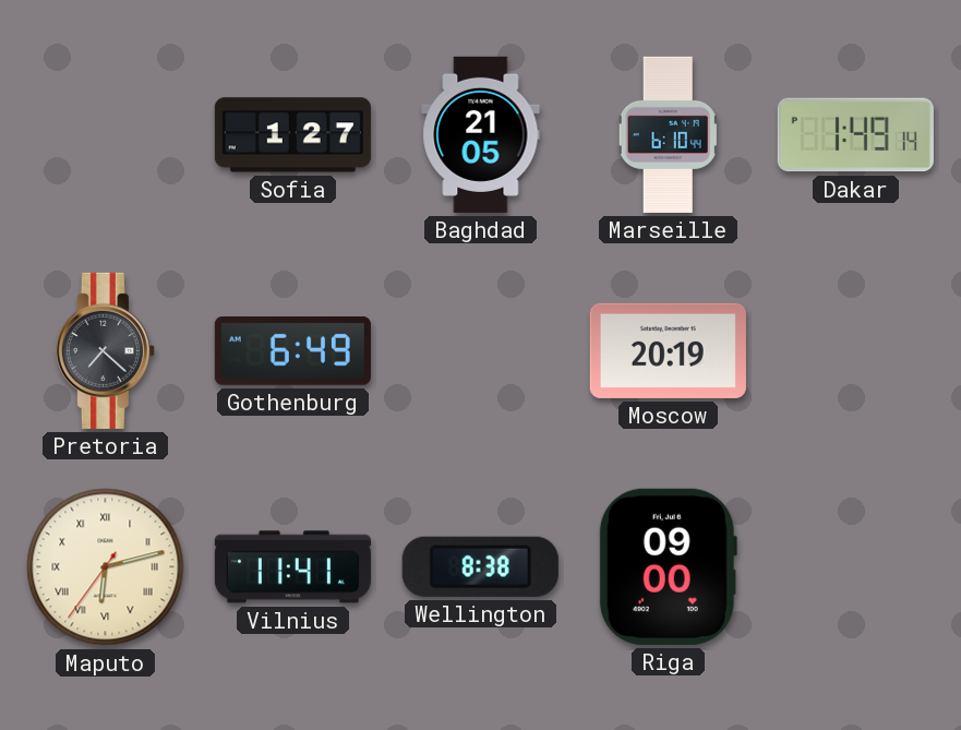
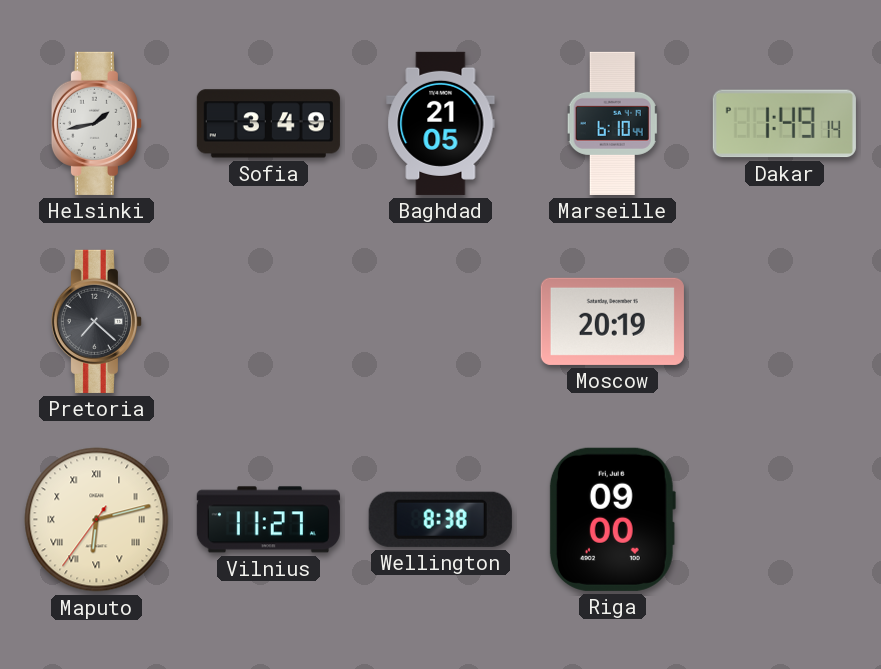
Helsinki: none -> 1:43 (96, 123)
Sofia: 1:27 -> 3:49 (268, 124)
Gothenburg: 6:49 -> none (292, 351)
Vilnius: 11:41 -> 11:27 (268, 520)
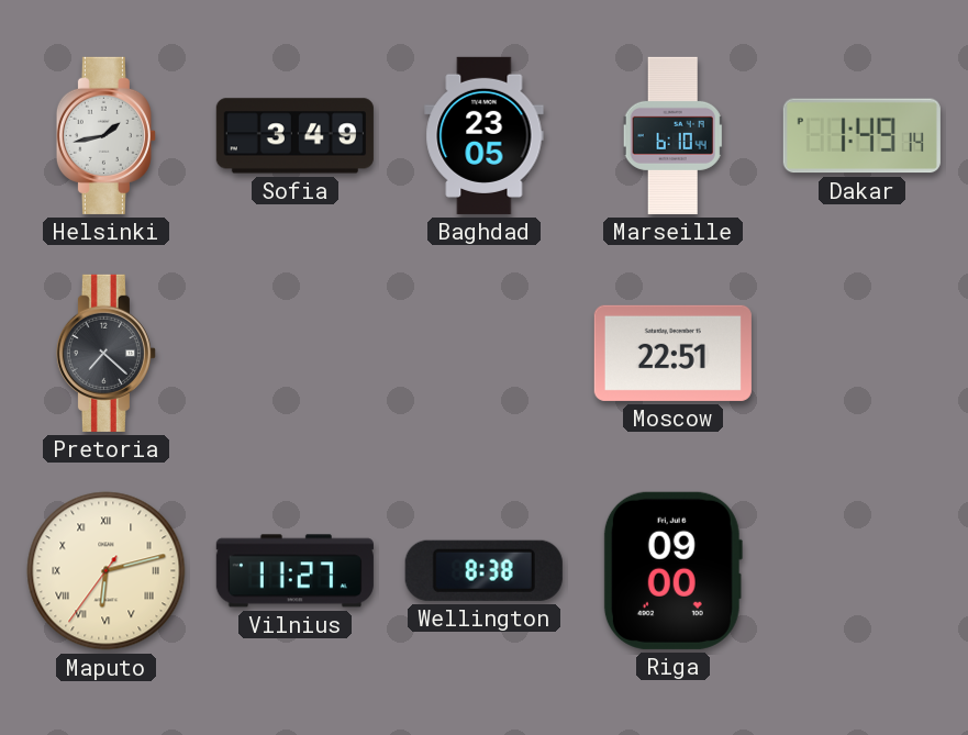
Baghdad: 21:05 -> 23:05 (485, 135)
Moscow: 20:19 -> 22:51 (672, 353)
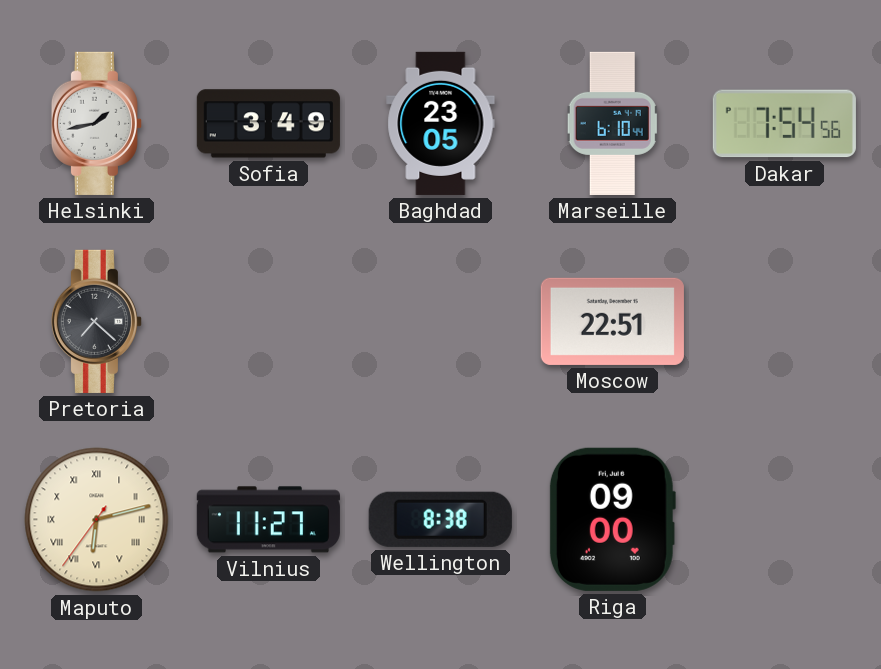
Dakar: 1:49 -> 7:54 (784, 124)
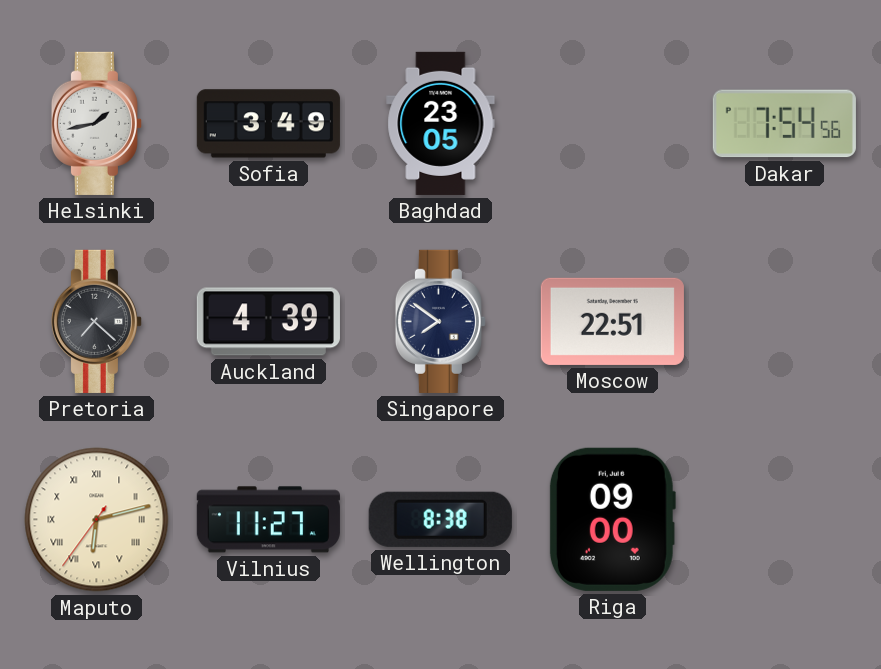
Marseille: 6:10 -> none (612, 123)
Auckland: none -> 4:39 (268, 322)
Singapore: none -> 7:51 (440, 321)
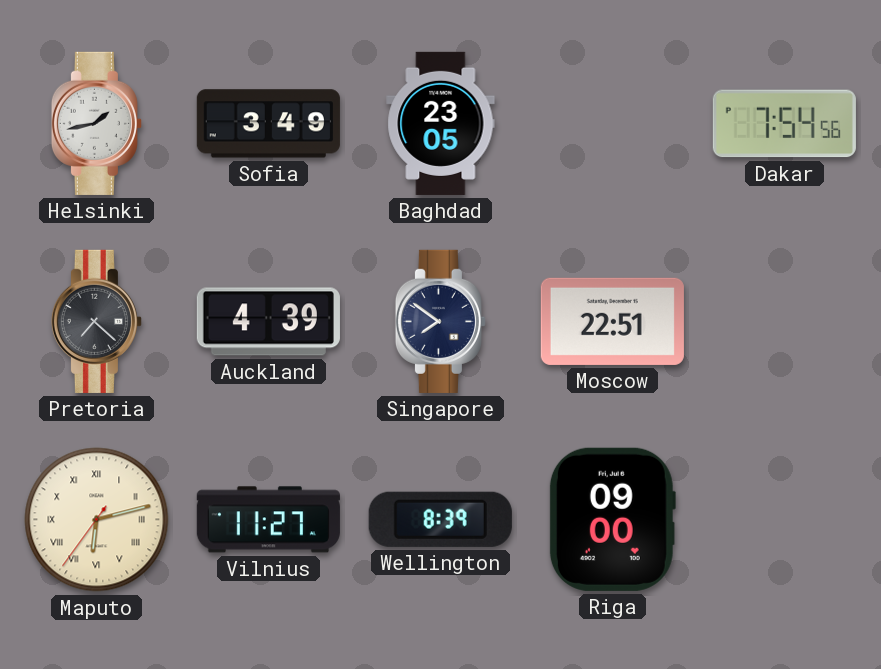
Wellington: 8:38 -> 8:39 (440, 519)
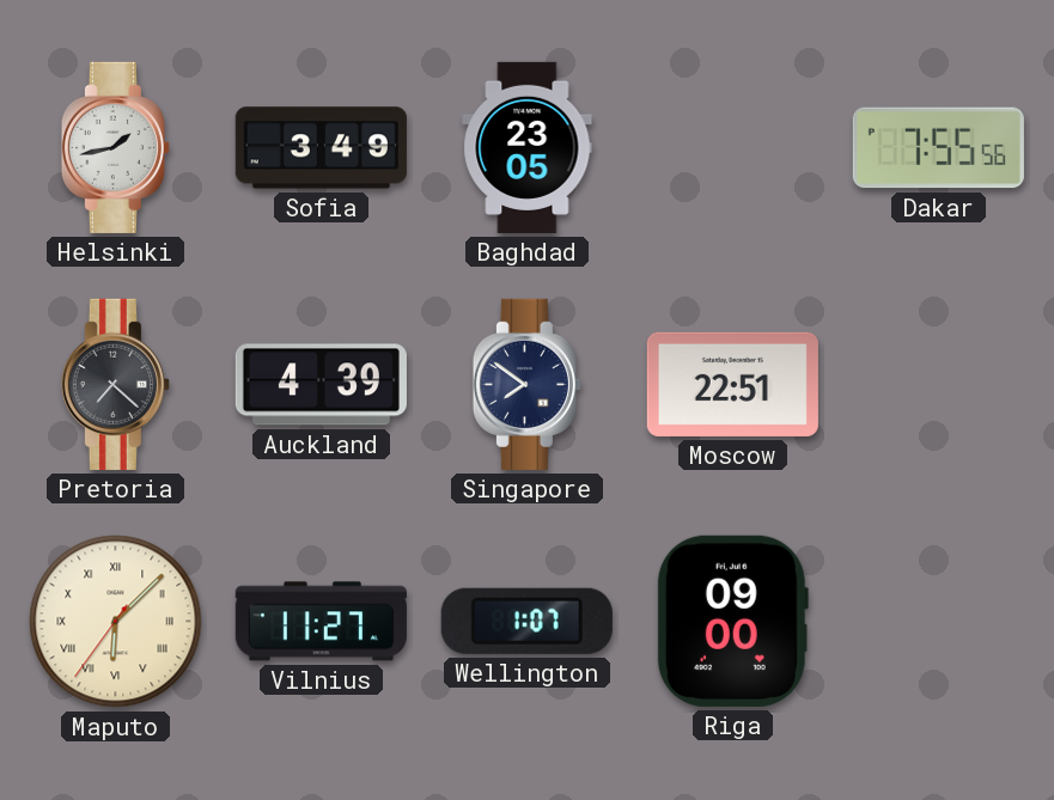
Dakar: 7:54 -> 7:55 (938, 148)
Maputo: 6:12 -> 6:07 (116, 622)
Wellington: 8:39 -> 1:07 (526, 621)
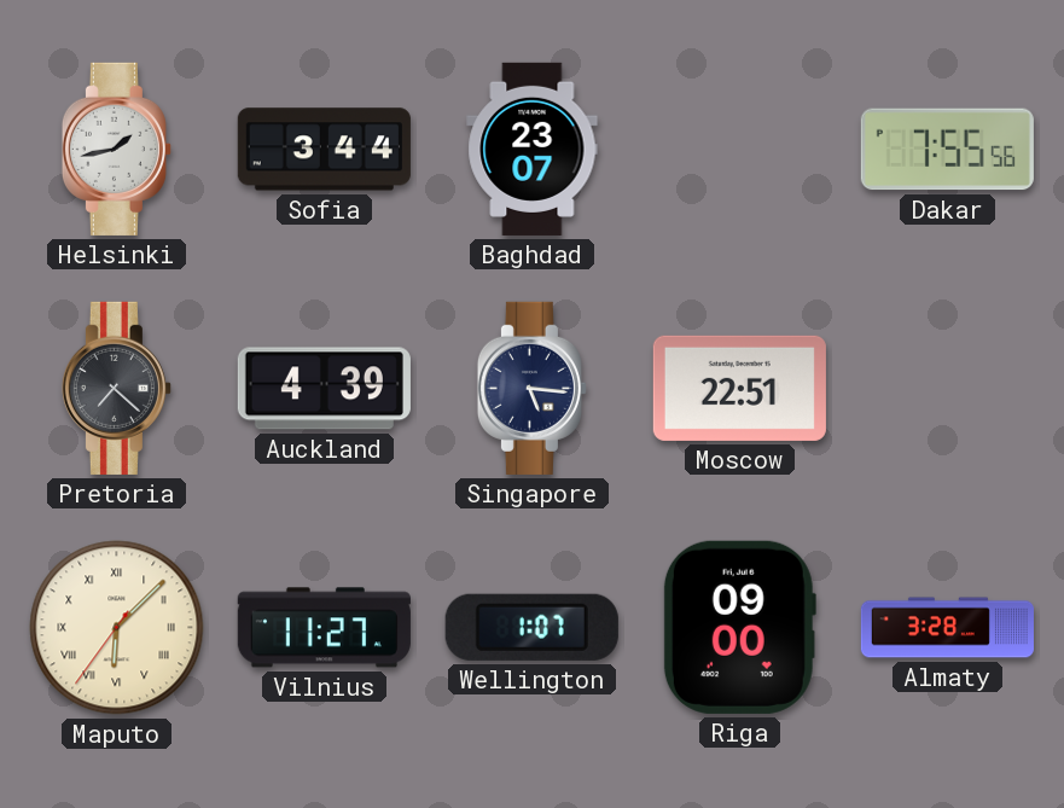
Sofia: 3:49 -> 3:44 (324, 150)
Baghdad: 23:05 -> 23:07 (533, 149)
Singapore: 7:51 -> 5:16 (531, 388)
Almaty: none -> 3:28 (947, 628)
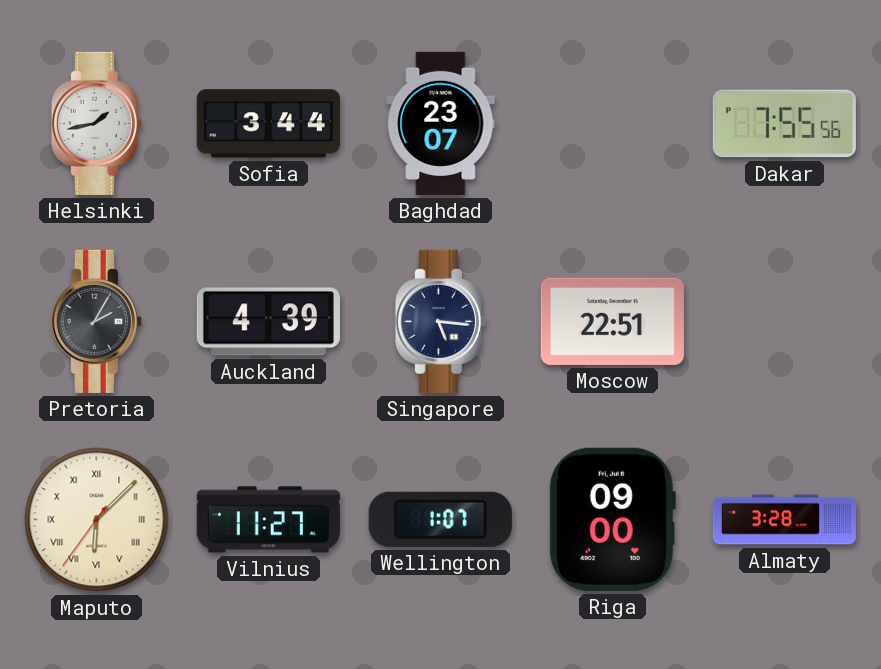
Pretoria: 7:22 -> 2:05 (96, 321)
